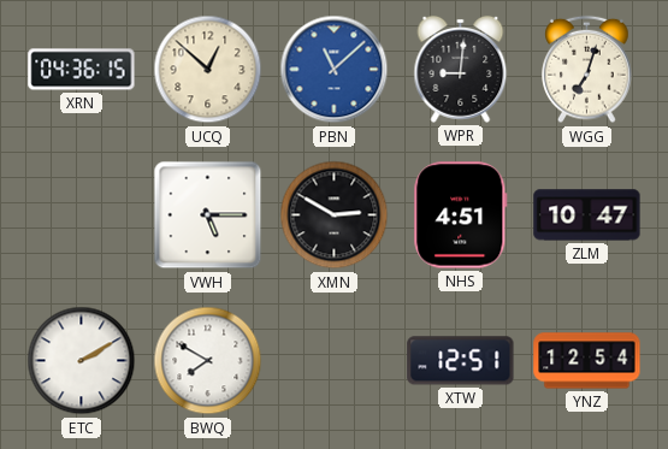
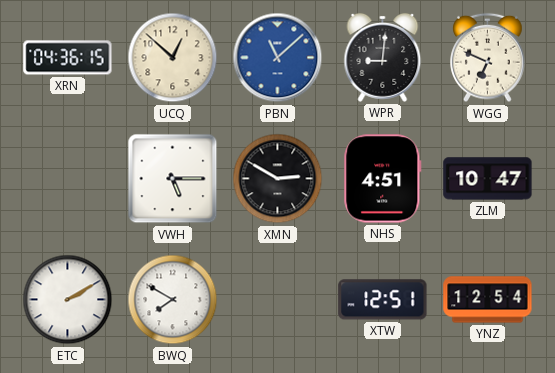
WGG: 7:03 -> 6:49 (488, 58)
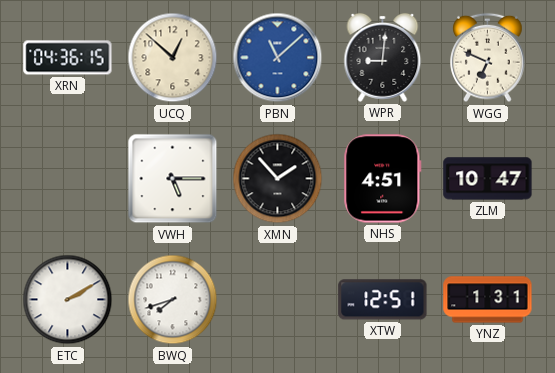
XMN: 2:50 -> 1:53 (278, 179)
BWQ: 7:50 -> 7:42 (173, 300)
YNZ: 12:54 -> 1:31 (488, 300)
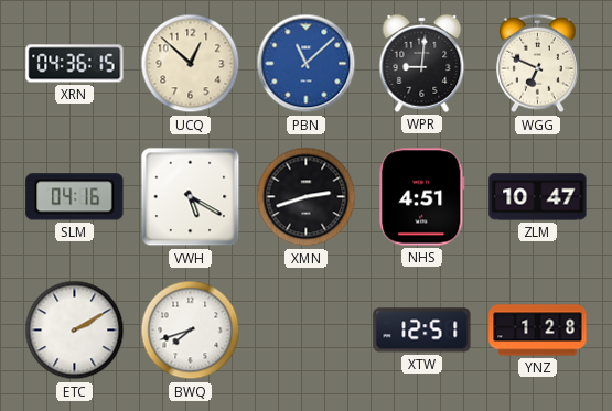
SLM: none -> 04:16 (75, 197)
VWH: 5:15 -> 5:20 (191, 197)
XMN: 1:53 -> 2:42 (307, 197)
YNZ: 1:31 -> 1:28 (538, 331)
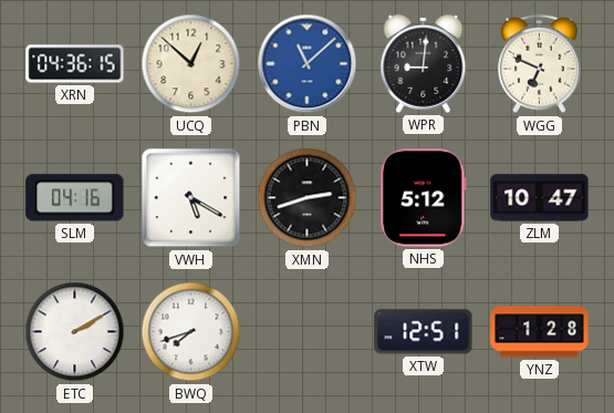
NHS: 4:51 -> 5:12 (424, 198)
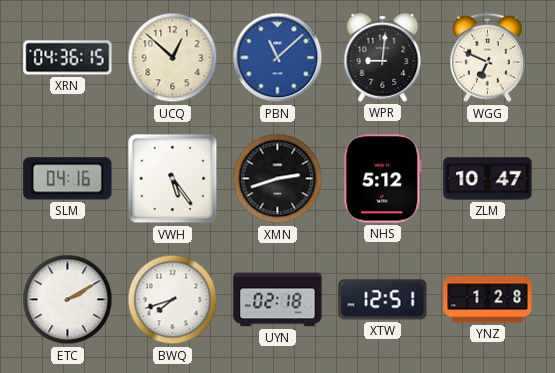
VWH: 5:20 -> 5:24 (173, 179)
UYN: none -> 02:18 (278, 300)
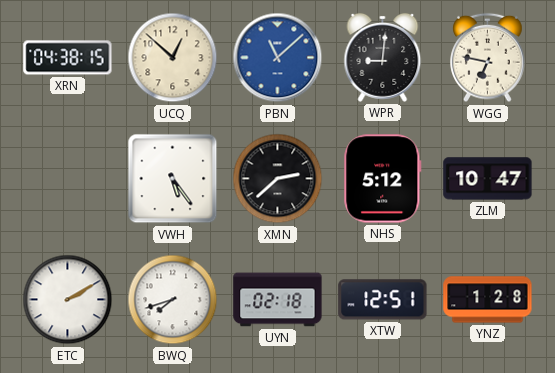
XRN: 04:36 -> 04:38 (68, 58)
WGG: 6:49 -> 6:47 (488, 58)
SLM: 04:16 -> none (68, 179)
XMN: 2:42 -> 2:38 (278, 179)
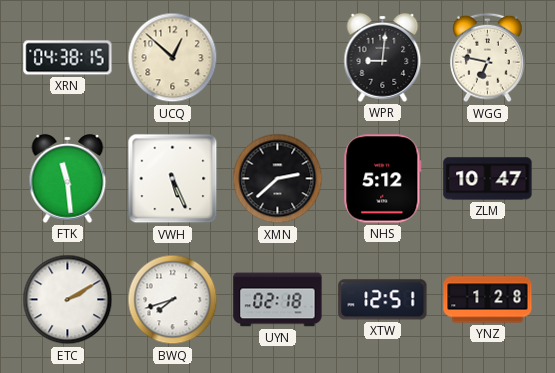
PBN: 11:08 -> none (278, 58)
FTK: none -> 11:29 (68, 178)
VWH: 5:24 -> 5:26 (173, 179)
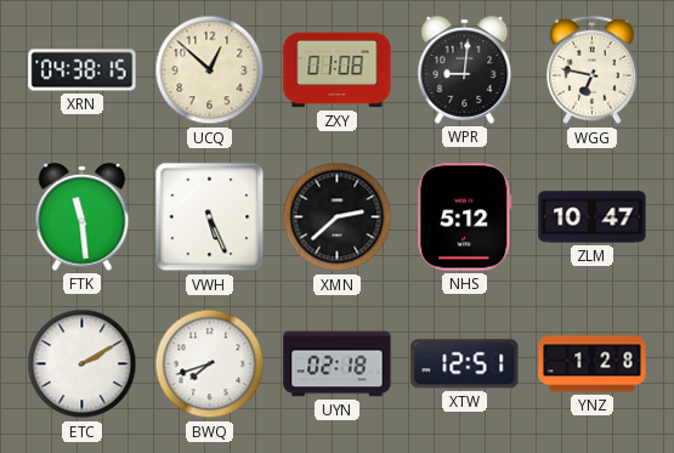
ZXY: none -> 01:08 (338, 70)
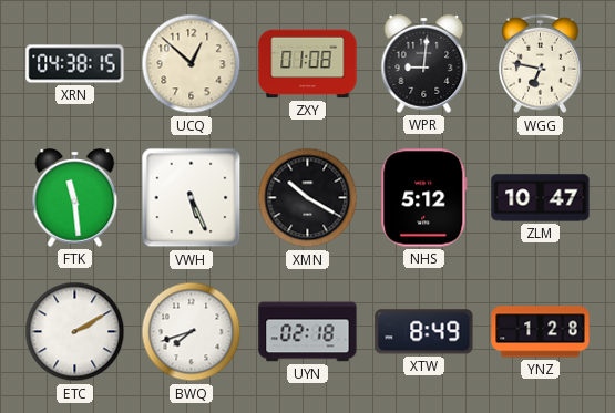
XMN: 2:38 -> 10:20 (308, 198)
XTW: 12:51 -> 8:49 (424, 332)
